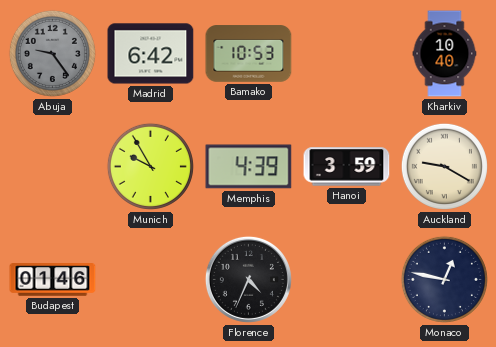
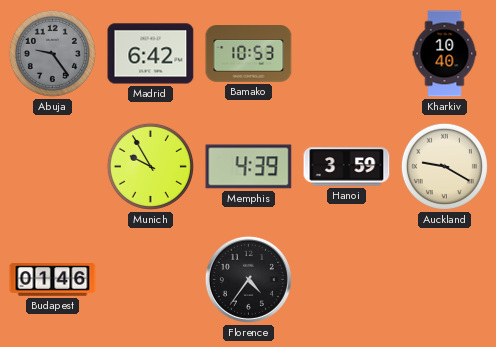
Florence: 4:34 -> 4:36 (248, 279)
Monaco: 12:47 -> none (444, 279)
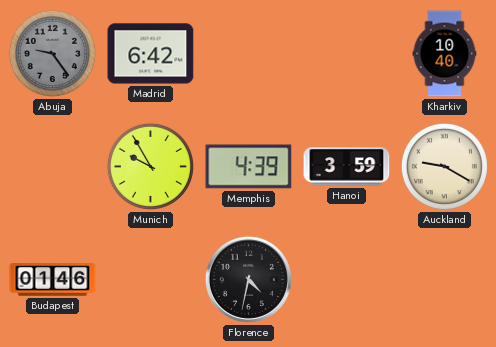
Bamako: 10:53 -> none (249, 54)
Florence: 4:36 -> 4:32 (248, 279)
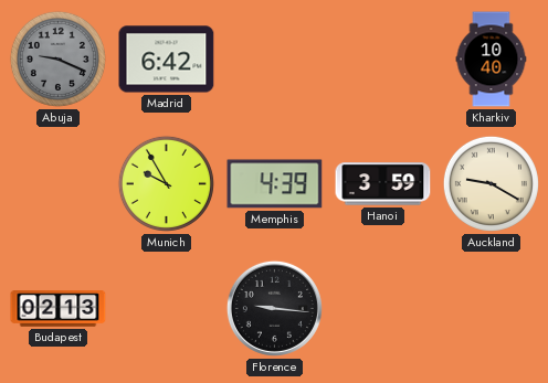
Abuja: 9:24 -> 9:19 (57, 58)
Budapest: 01:46 -> 02:13 (59, 309)
Florence: 4:32 -> 9:16 (274, 308)
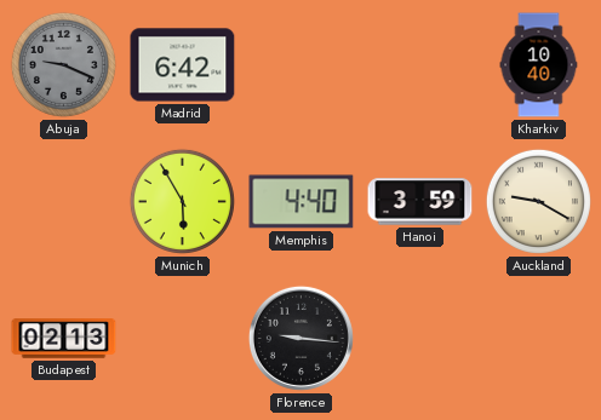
Munich: 9:55 -> 5:55 (182, 201)
Memphis: 4:39 -> 4:40 (302, 202)
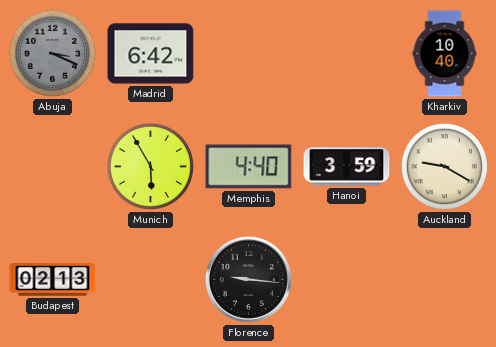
Abuja: 9:19 -> 3:19 (52, 53)
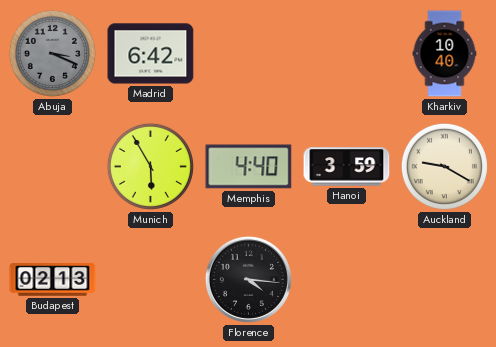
Florence: 9:16 -> 4:16 (248, 279)
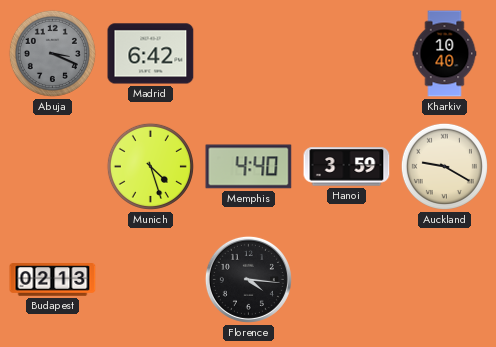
Munich: 5:55 -> 4:27 (150, 166)
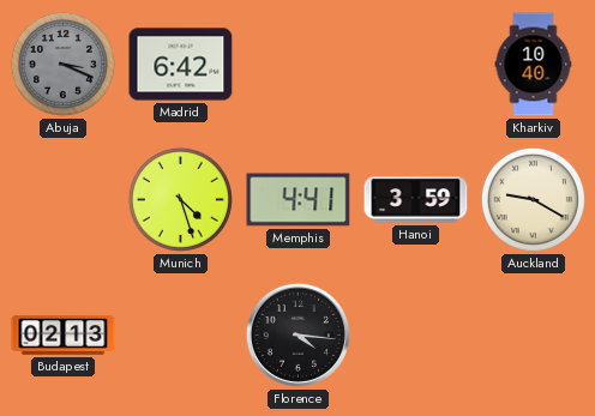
Memphis: 4:40 -> 4:41 (299, 200)
